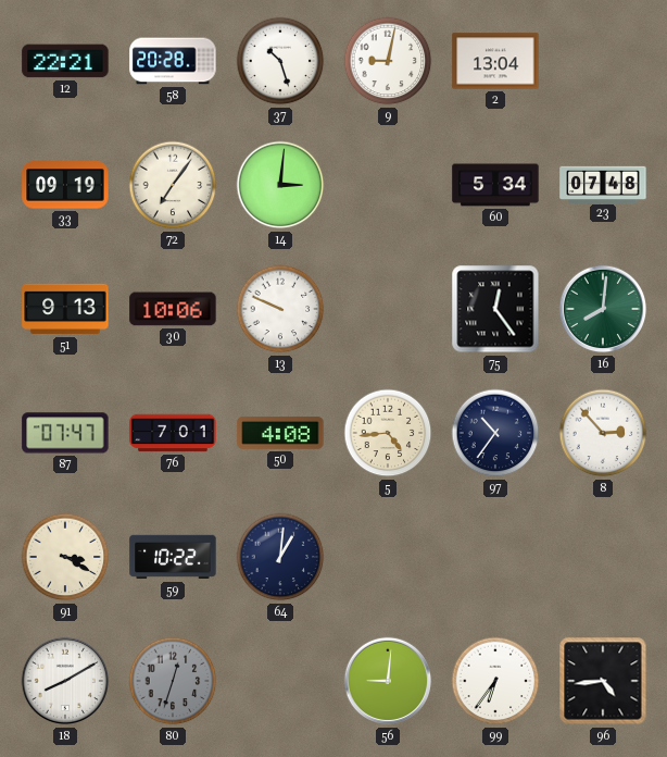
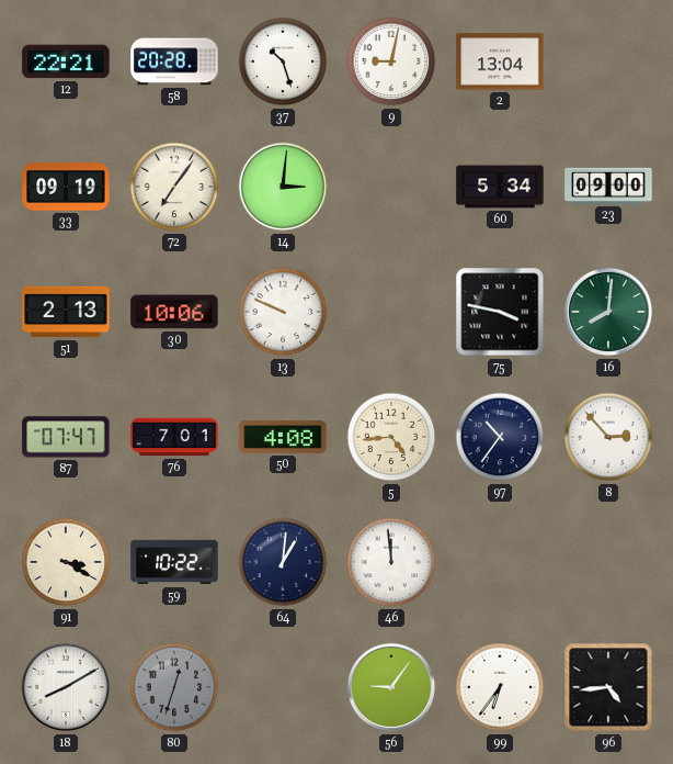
23: 07:48 -> 09:00 (608, 186)
51: 9:13 -> 2:13 (66, 312)
75: 12:24 -> 3:47 (500, 312)
46: none -> 11:59 (391, 562)
56: 9:01 -> 9:06 (391, 687)
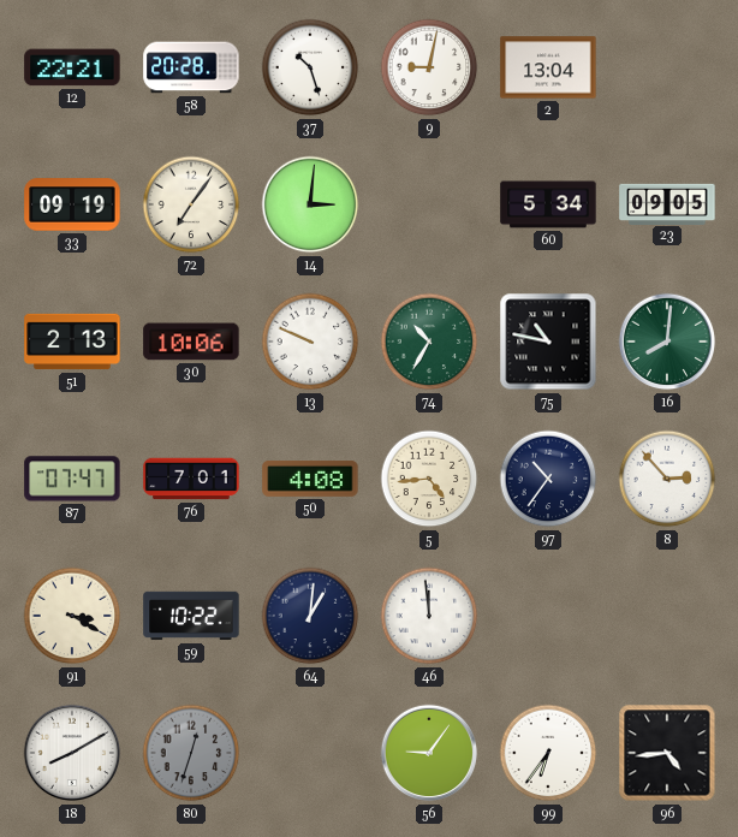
23: 09:00 -> 09:05 (667, 203)
74: none -> 10:35 (429, 342)
75: 3:47 -> 10:47 (548, 342)
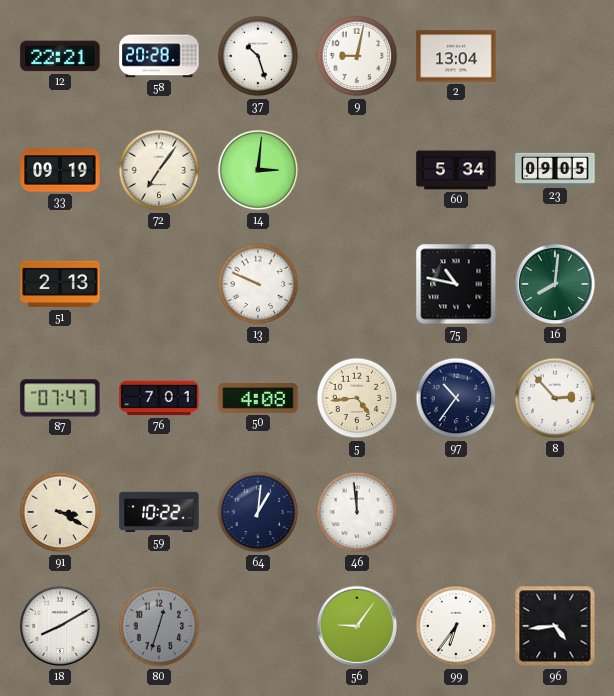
30: 10:06 -> none (191, 342)
74: 10:35 -> none (429, 342)
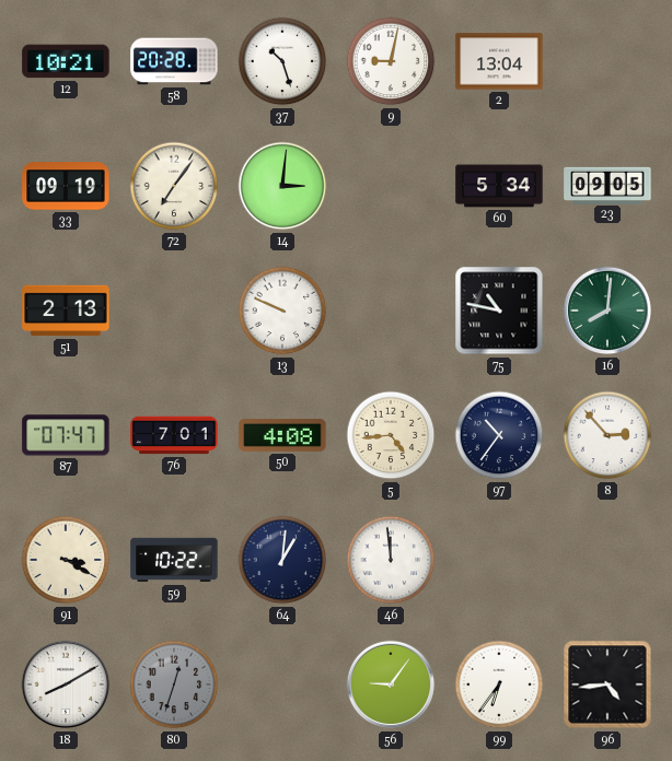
12: 22:21 -> 10:21 (66, 61)
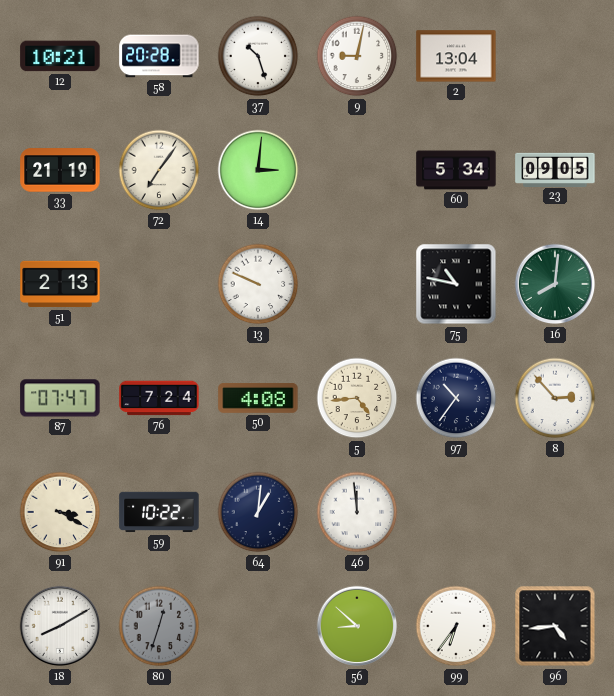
33: 09:19 -> 21:19 (60, 170)
76: 7:01 -> 7:24 (159, 398)
56: 9:06 -> 8:52 (357, 626)
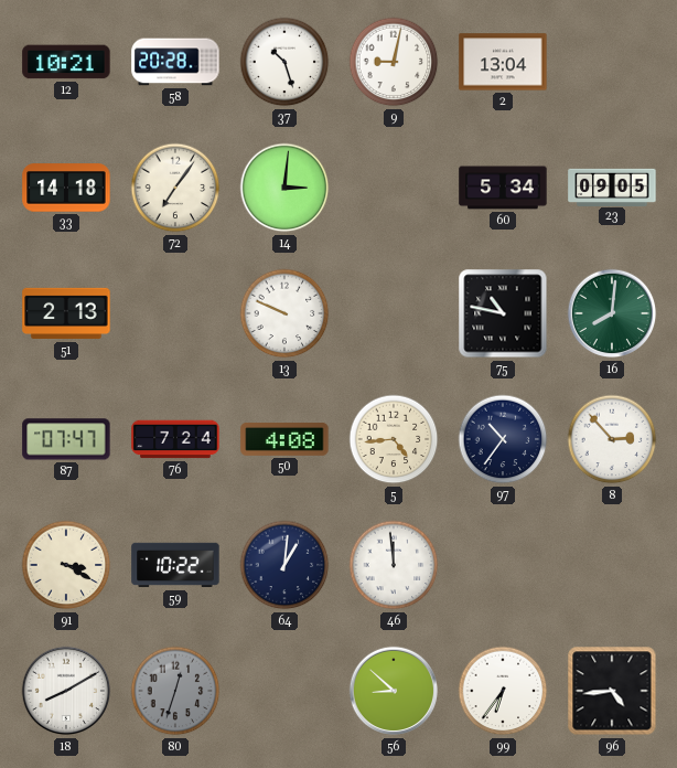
33: 21:19 -> 14:18 (66, 188)
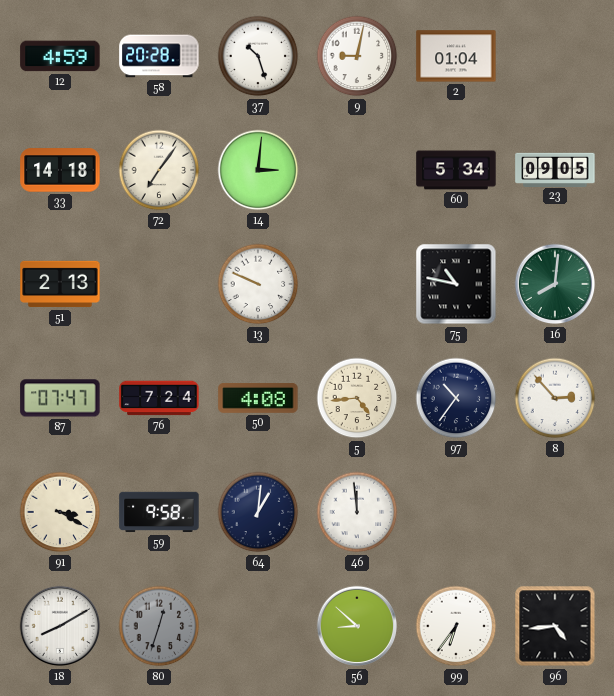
12: 10:21 -> 4:59 (60, 56)
2: 13:04 -> 01:04 (456, 56)
59: 10:22 -> 9:58 (159, 512)
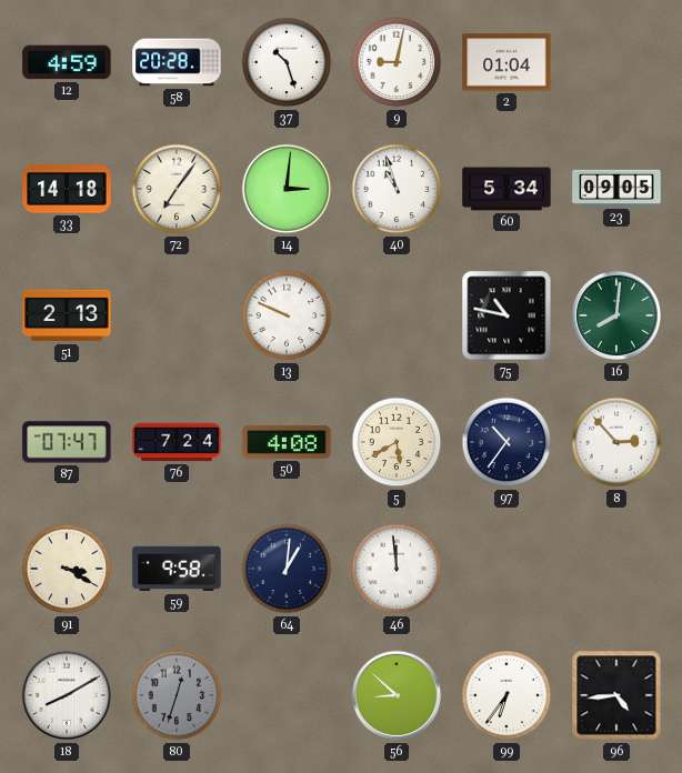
40: none -> 10:57 (397, 189)
5: 4:44 -> 5:40 (397, 442)
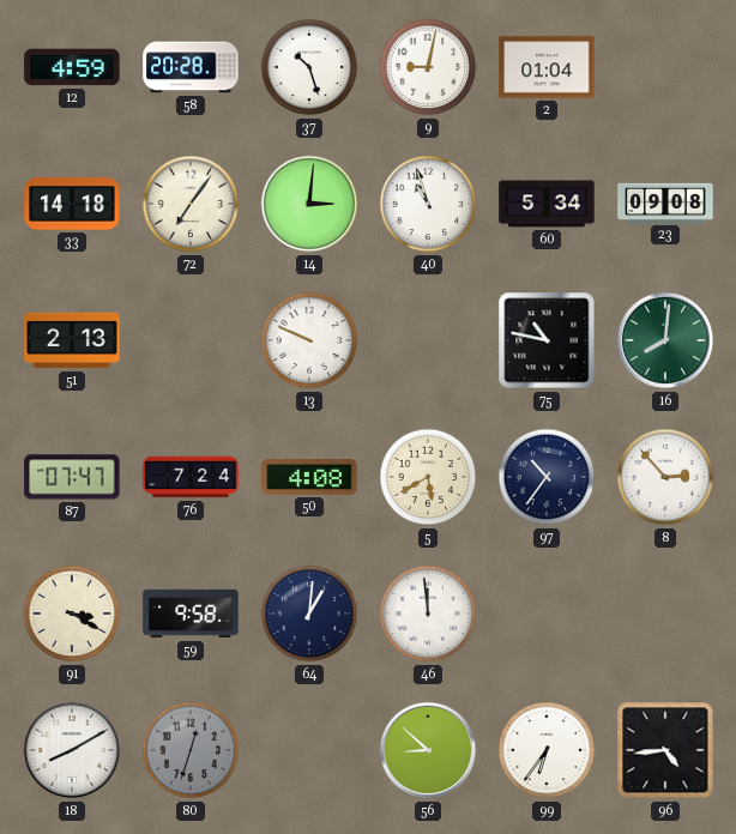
23: 09:05 -> 09:08 (665, 203)
